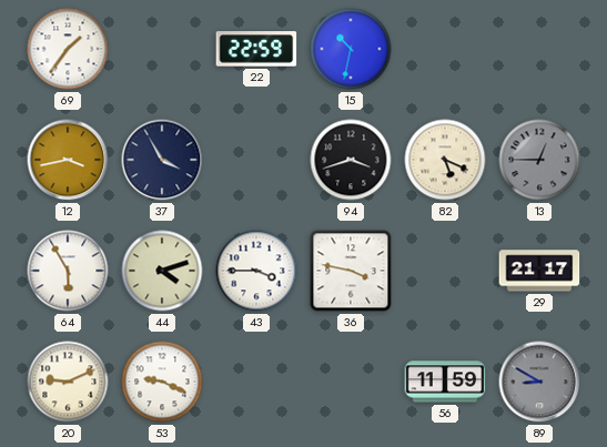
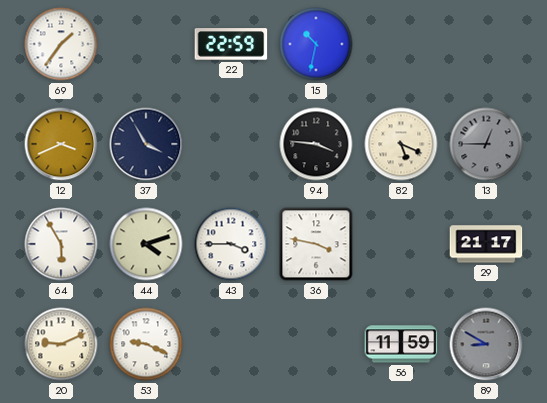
12: 3:43 -> 3:41 (61, 144)
94: 3:42 -> 3:46 (316, 144)
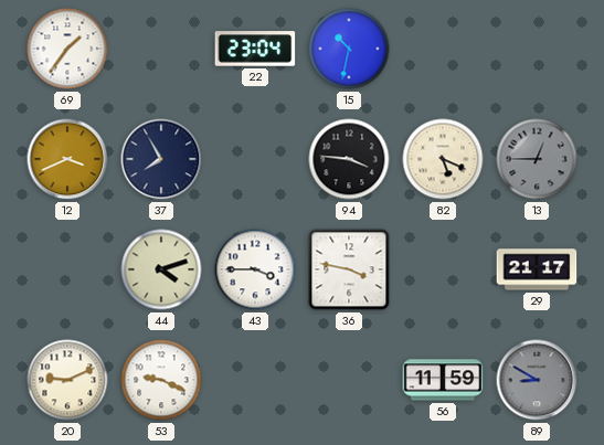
22: 22:59 -> 23:04 (255, 49)
37: 3:55 -> 7:55 (161, 159)
64: 5:55 -> none (61, 244)
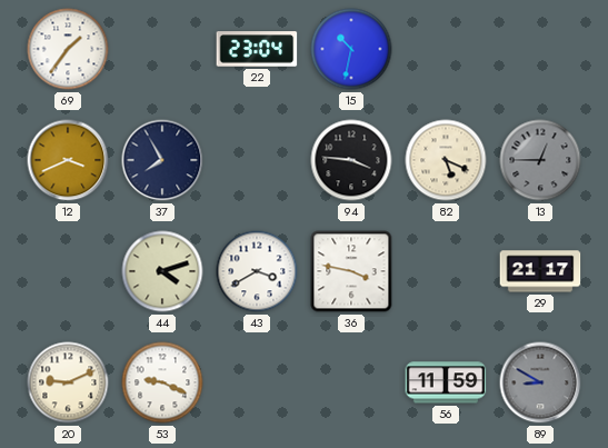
43: 3:45 -> 3:40 (257, 271)
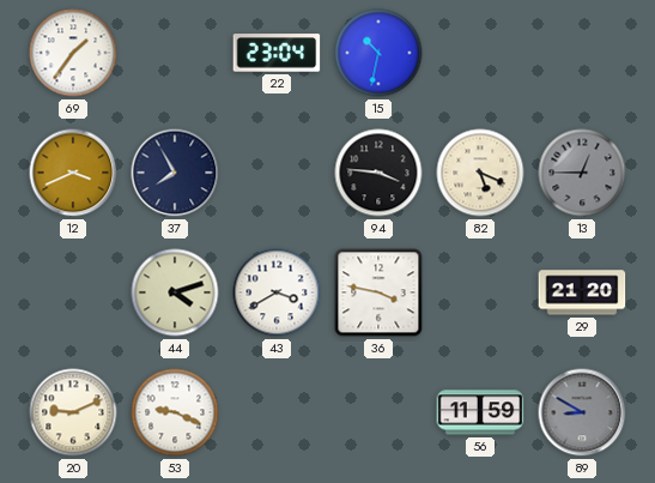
29: 21:17 -> 21:20 (582, 292)
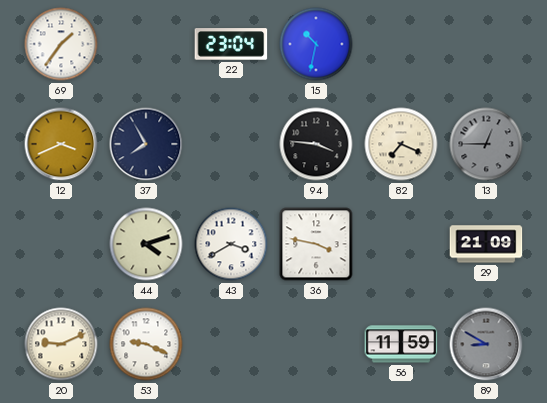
82: 5:19 -> 7:19 (401, 144)
29: 21:20 -> 21:09 (486, 244)
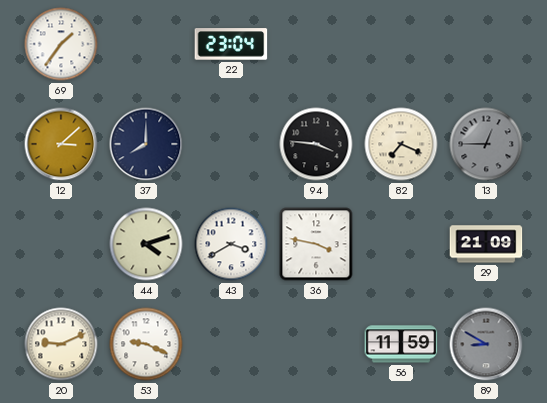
15: 10:32 -> none (316, 44)
12: 3:41 -> 3:08 (61, 144)
37: 7:55 -> 8:00 (146, 144)
